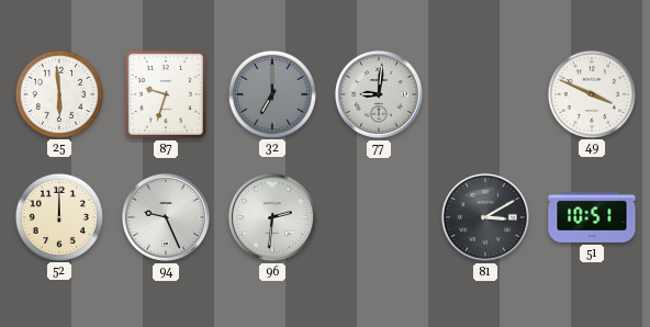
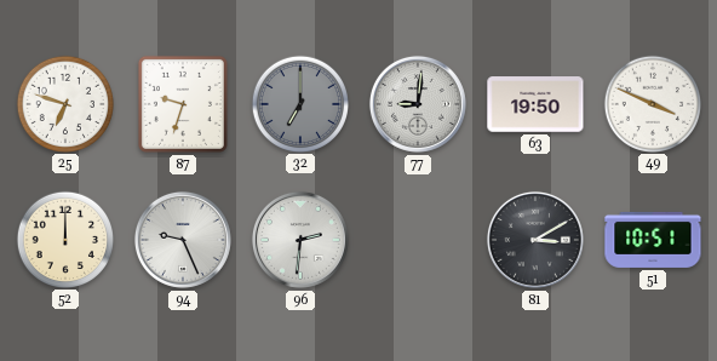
25: 5:59 -> 6:48 (64, 103)
63: none -> 19:50 (535, 104)
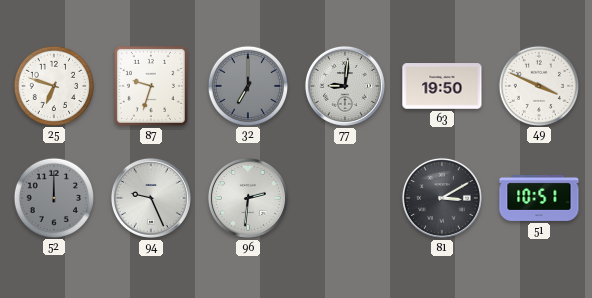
52 dial: cream -> grey (53, 197)
